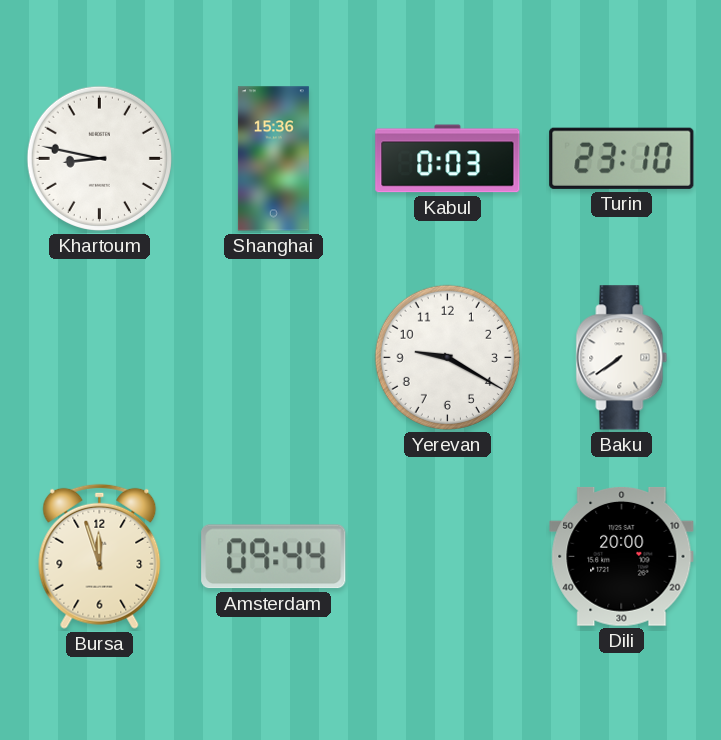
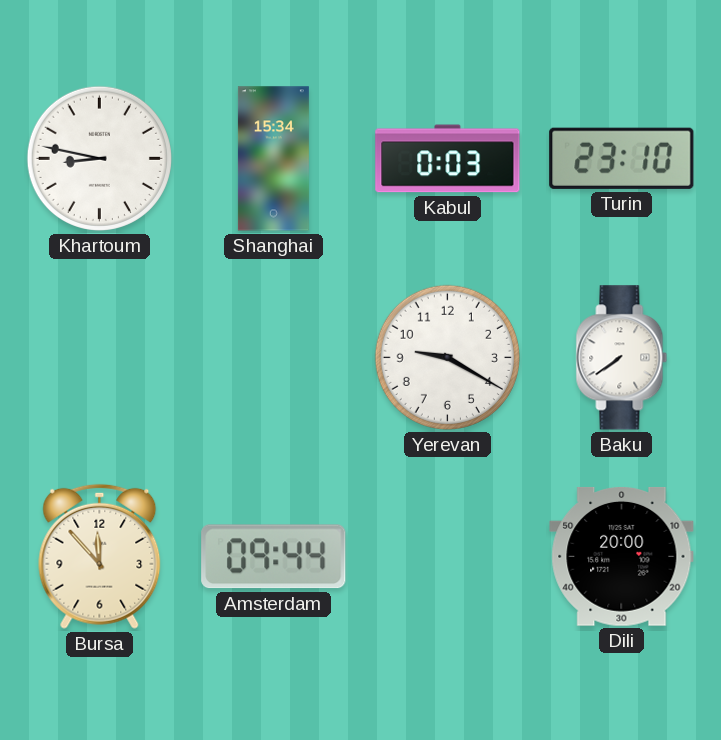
Shanghai: 15:36 -> 15:34 (273, 159)
Bursa: 11:57 -> 11:53 (100, 556)
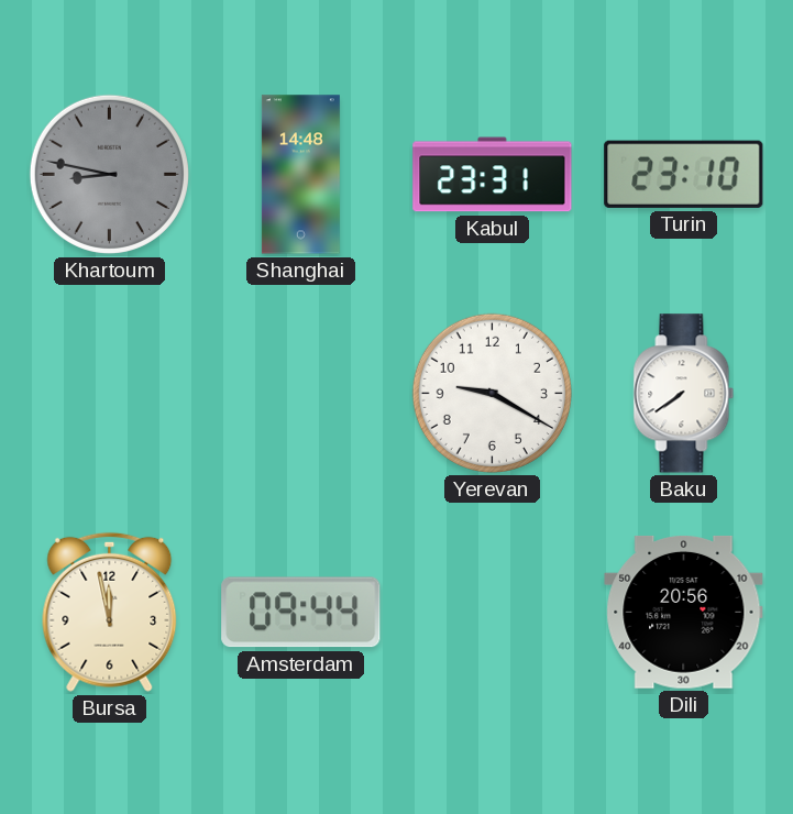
Khartoum dial: white -> grey (109, 174)
Shanghai: 15:34 -> 14:48 (300, 175)
Kabul: 0:03 -> 23:31 (493, 175)
Bursa: 11:53 -> 11:58 (110, 612)
Dili: 20:00 -> 20:56 (684, 613)
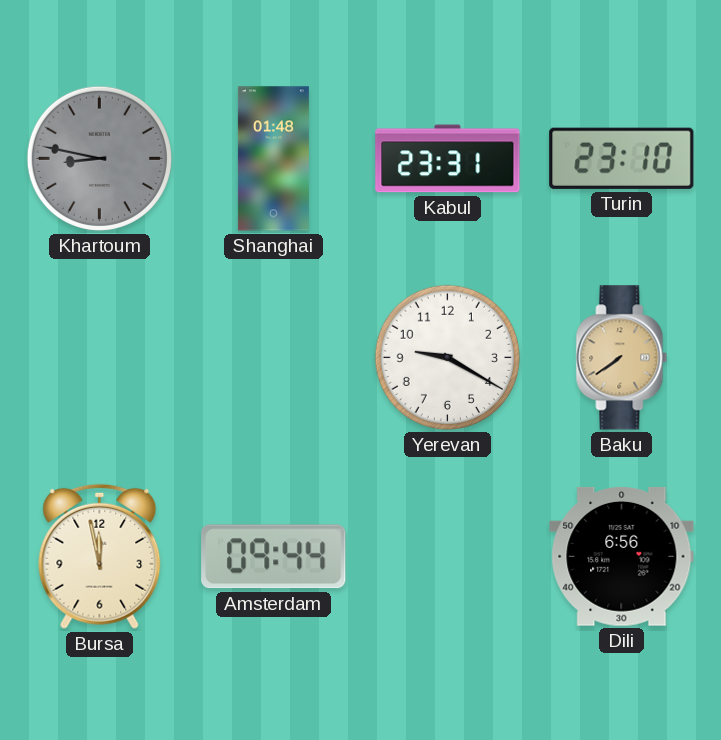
Shanghai: 14:48 -> 01:48 (273, 159)
Baku dial: white -> champagne (622, 358)
Dili: 20:56 -> 6:56 (622, 557)
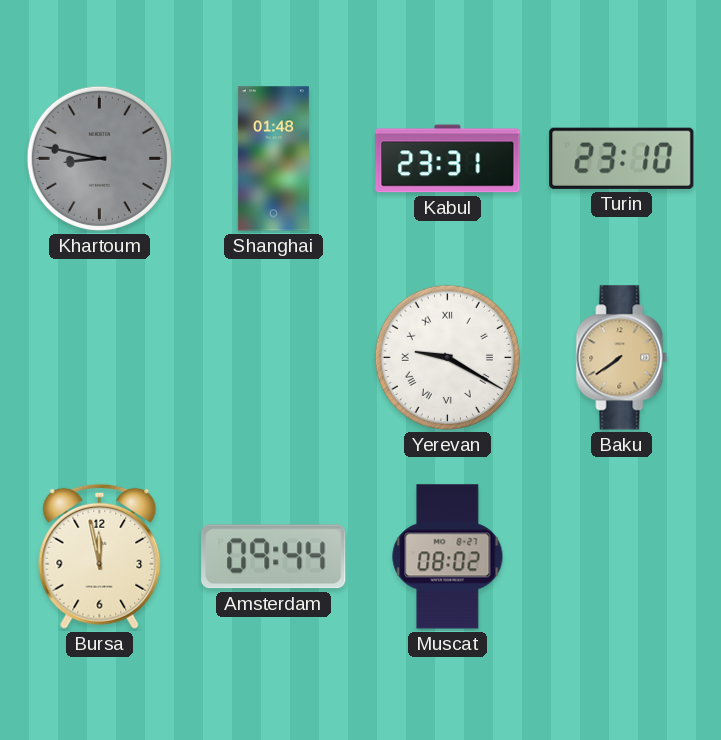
Yerevan numerals: Arabic -> Roman (447, 357)
Muscat: none -> 08:02 (448, 557)
Dili: 6:56 -> none (622, 557)
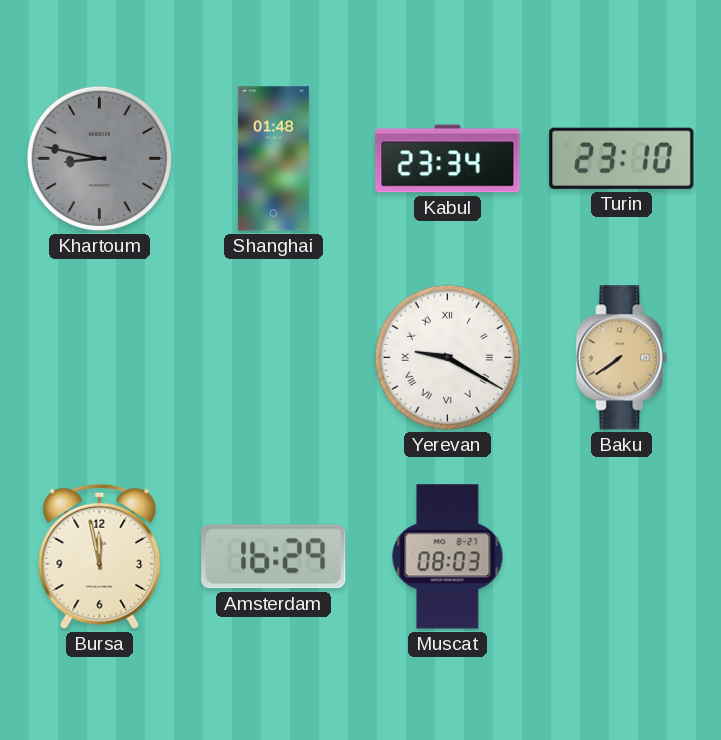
Kabul: 23:31 -> 23:34 (448, 159)
Amsterdam: 09:44 -> 16:29 (274, 557)
Muscat: 08:02 -> 08:03 (448, 557)
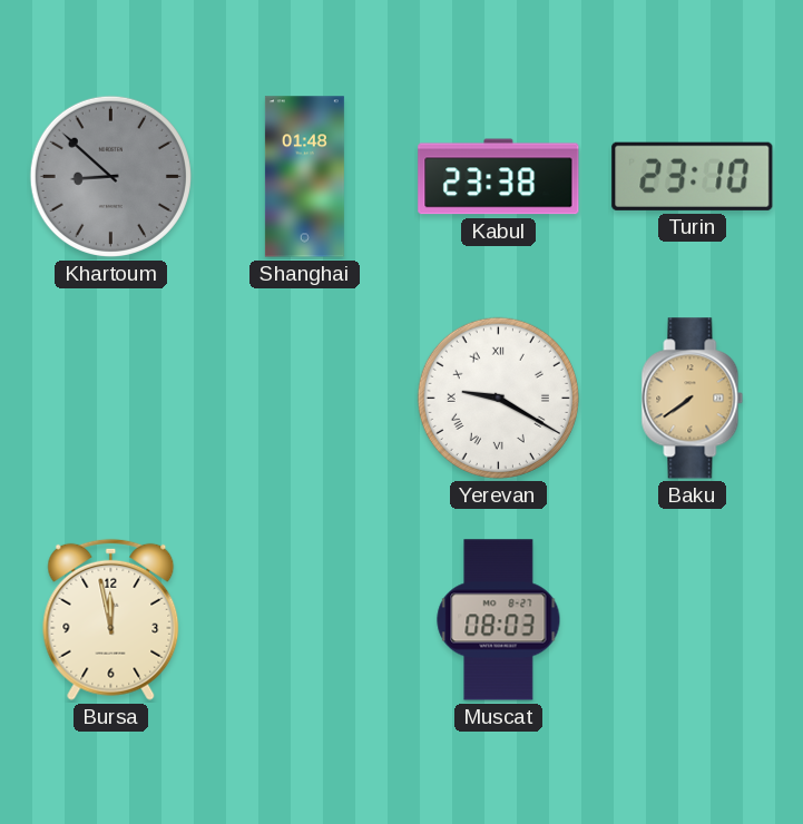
Khartoum: 8:47 -> 8:52 (110, 176)
Kabul: 23:34 -> 23:38 (499, 177)
Amsterdam: 16:29 -> none (274, 557)
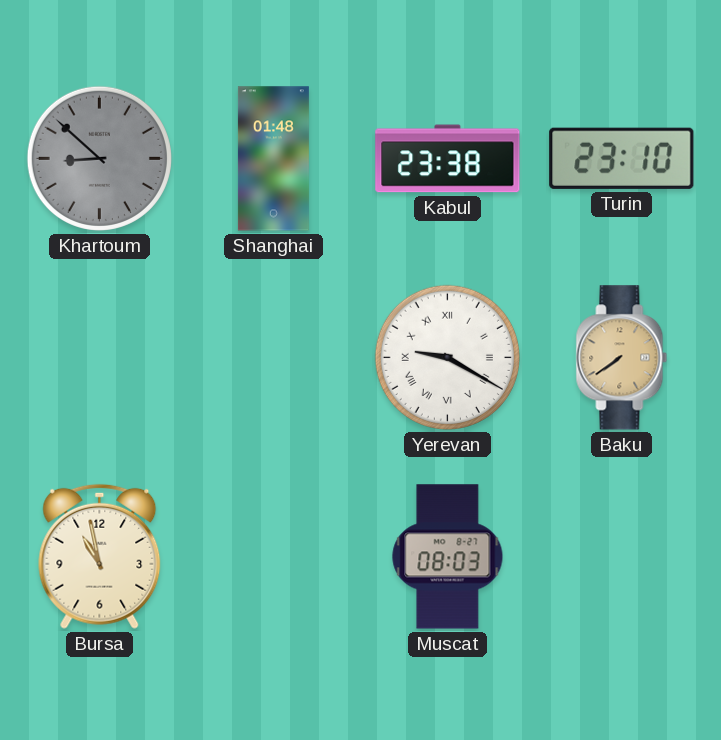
Bursa: 11:58 -> 10:58 (100, 556)
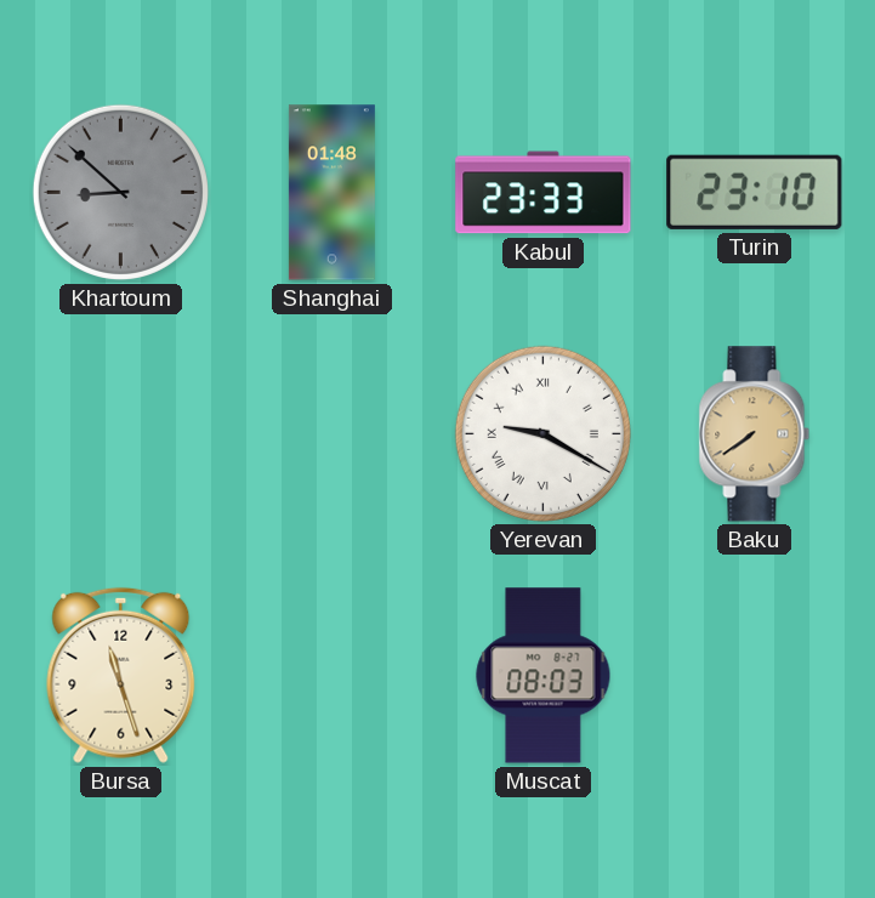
Kabul: 23:38 -> 23:33 (544, 193)
Bursa: 10:58 -> 11:27 (121, 675)
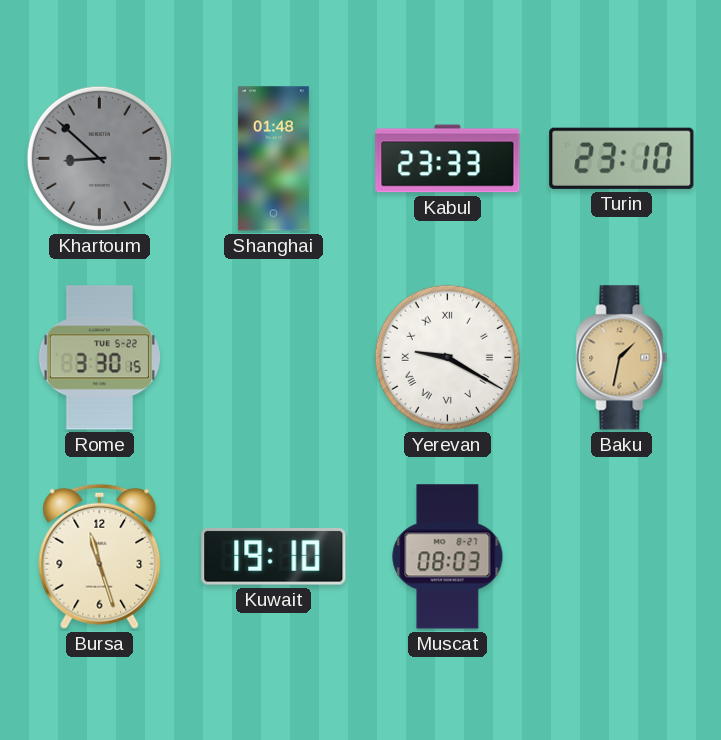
Rome: none -> 3:30 (99, 358)
Baku: 7:39 -> 1:32 (622, 358)
Kuwait: none -> 19:10 (274, 557)
